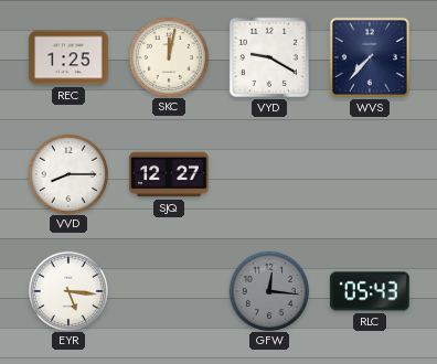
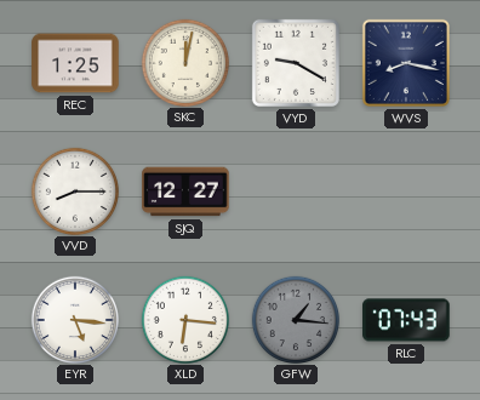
WVS: 7:37 -> 8:17 (406, 63)
XLD: none -> 6:16 (184, 319)
GFW: 12:16 -> 1:16 (295, 319)
RLC: 05:43 -> 07:43 (406, 320)
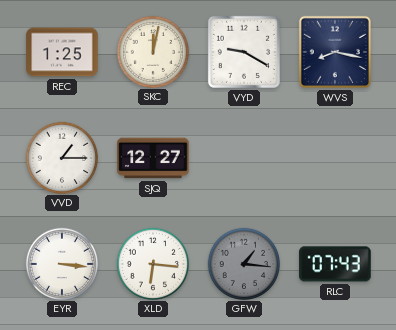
VVD: 8:15 -> 1:15 (61, 157)
EYR: 5:16 -> 3:16 (61, 263)
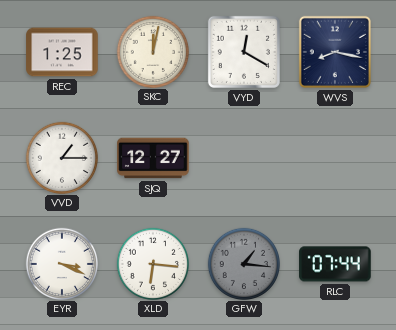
VYD: 9:20 -> 12:20 (244, 52)
EYR: 3:16 -> 3:19 (61, 263)
RLC: 07:43 -> 07:44 (335, 264)
